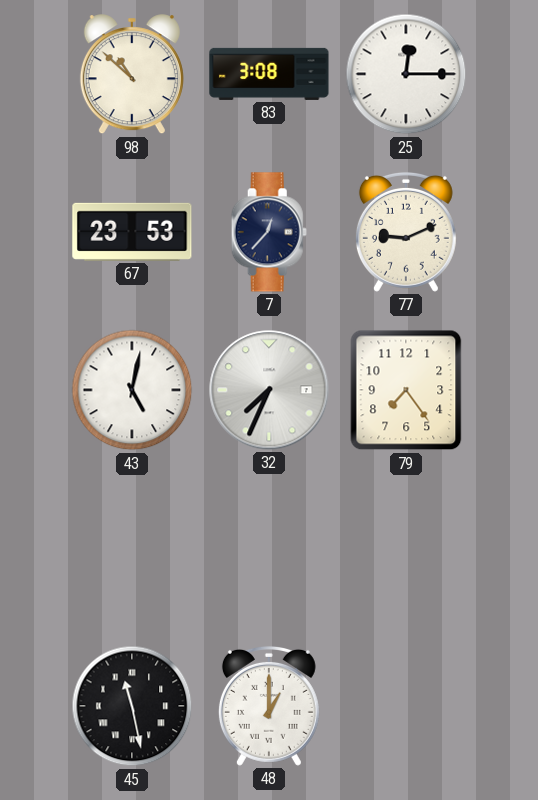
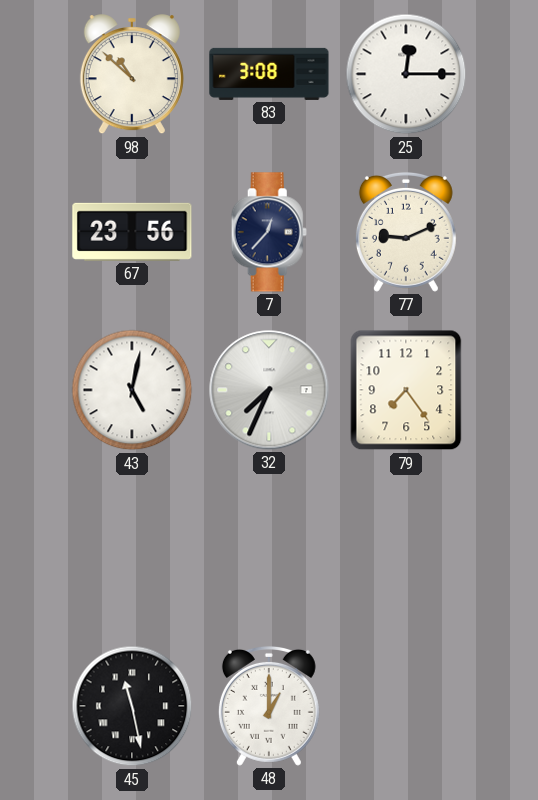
67: 23:53 -> 23:56 (132, 232)
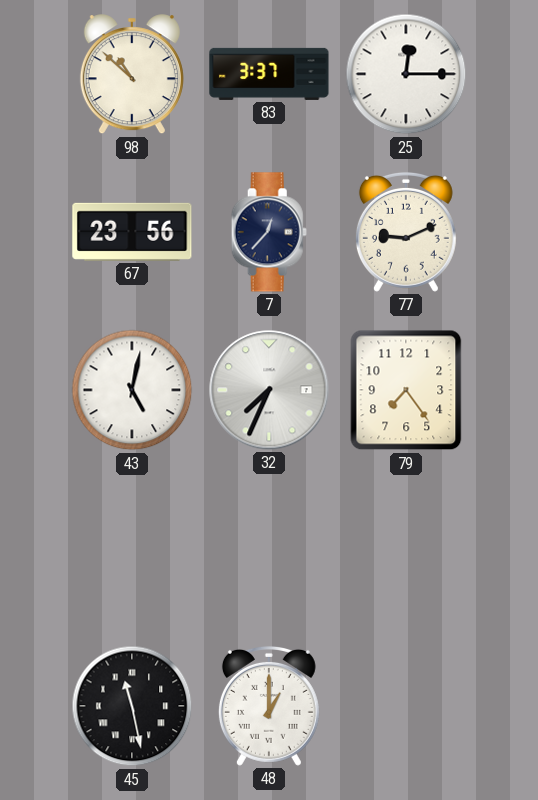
83: 3:08 -> 3:37 (269, 74)
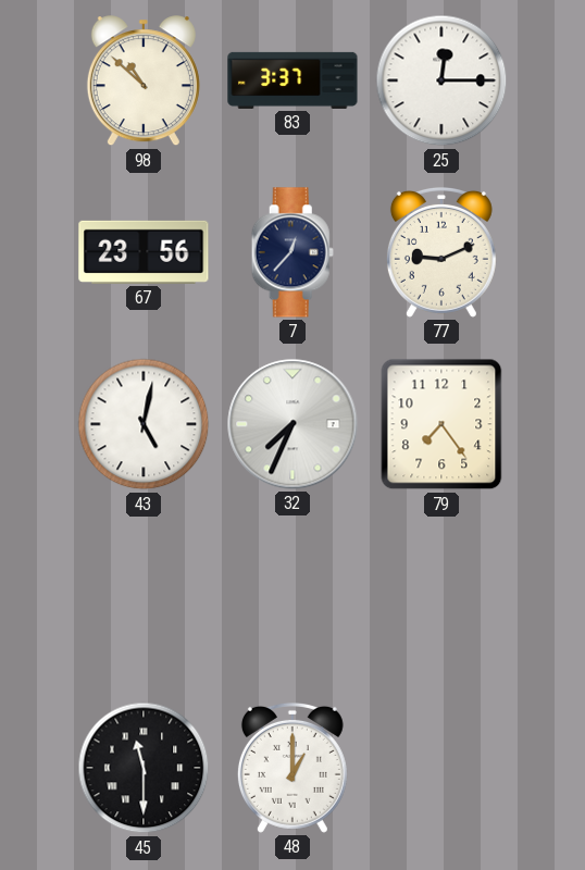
45: 11:28 -> 11:30 (144, 768)
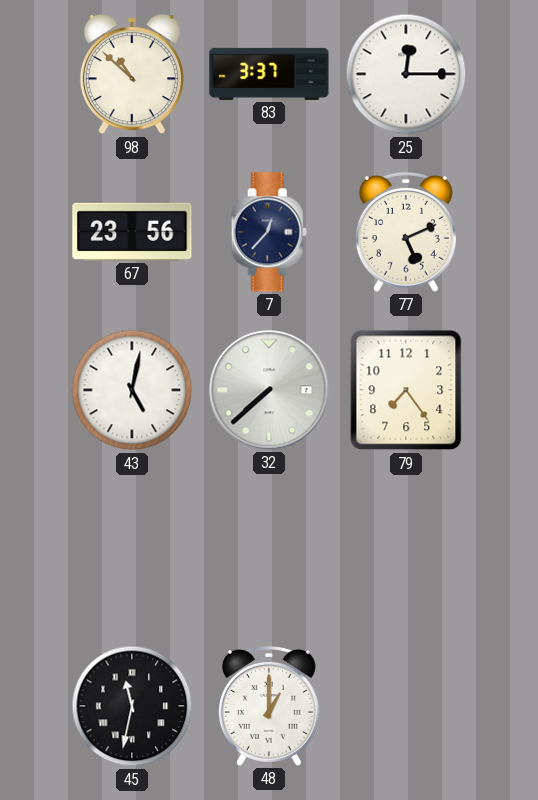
77: 9:11 -> 5:11 (406, 232)
32: 7:34 -> 7:38 (269, 390)
45: 11:30 -> 11:32 (132, 706)
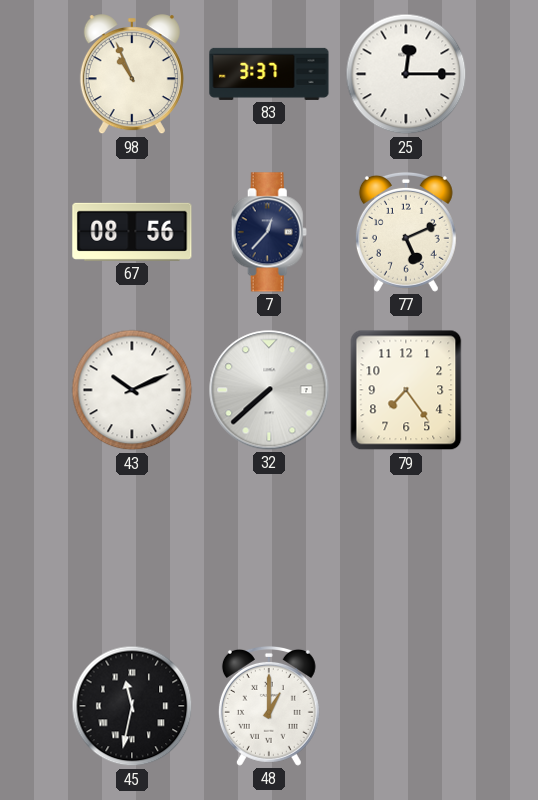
98: 10:52 -> 10:56 (132, 75)
67: 23:56 -> 08:56 (132, 232)
43: 5:02 -> 10:11 (132, 390)
